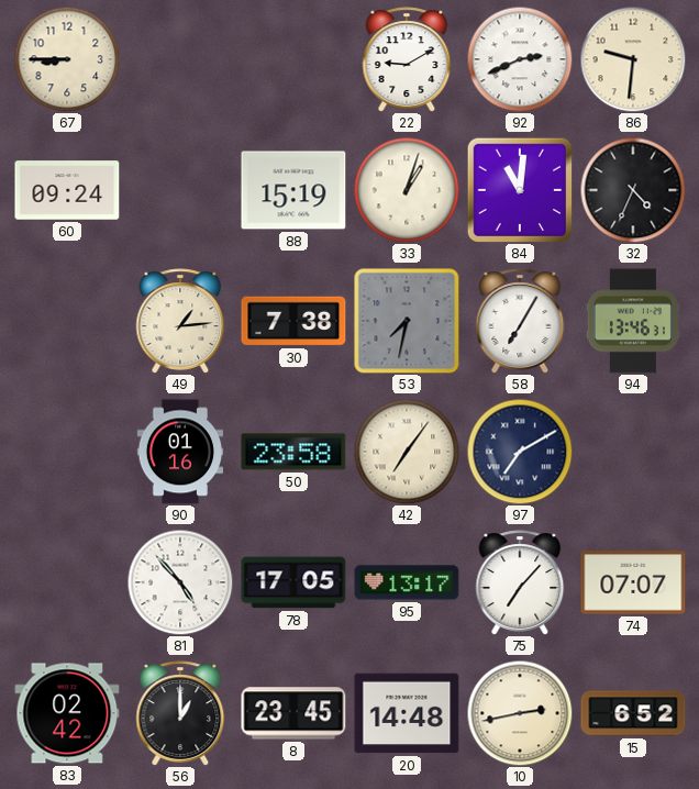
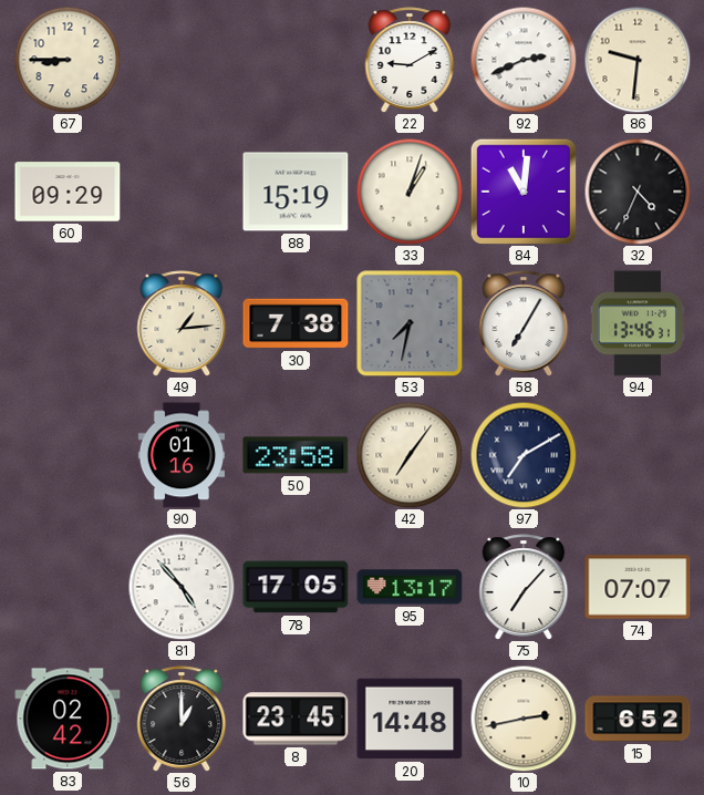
60: 09:24 -> 09:29 (68, 192)
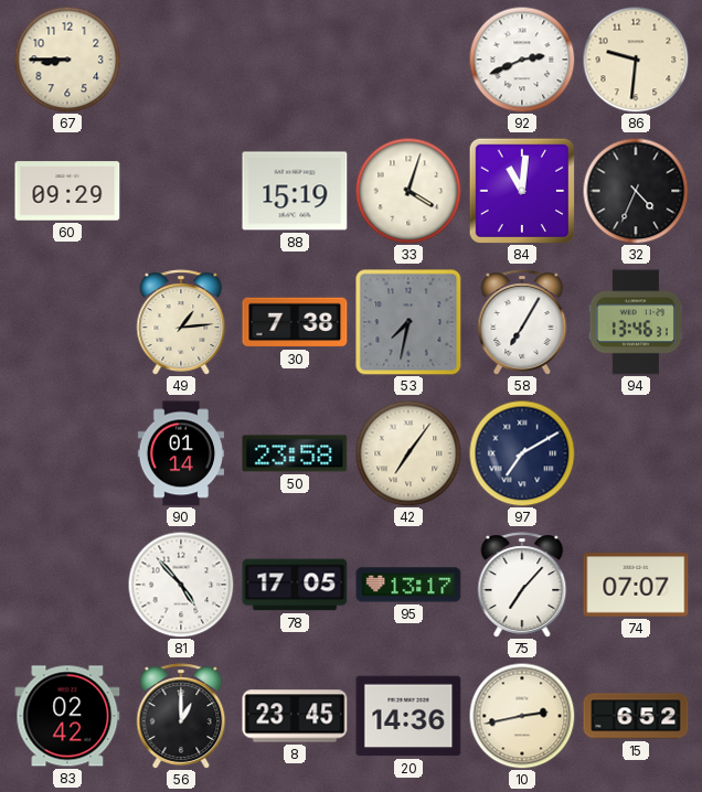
22: 9:10 -> none (410, 60)
33: 1:03 -> 4:03 (408, 191)
90: 01:16 -> 01:14 (181, 453)
20: 14:48 -> 14:36 (408, 716)
